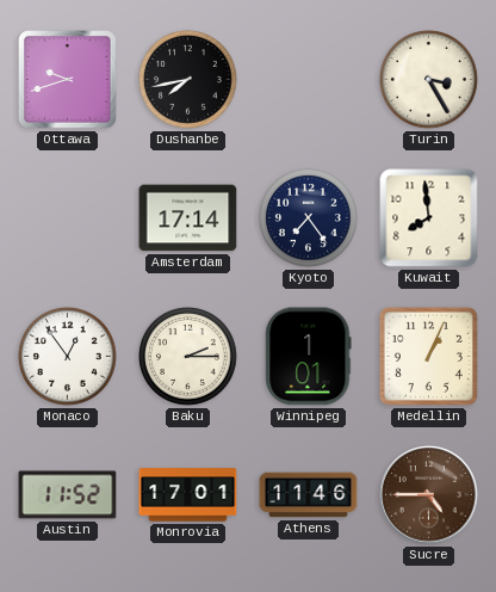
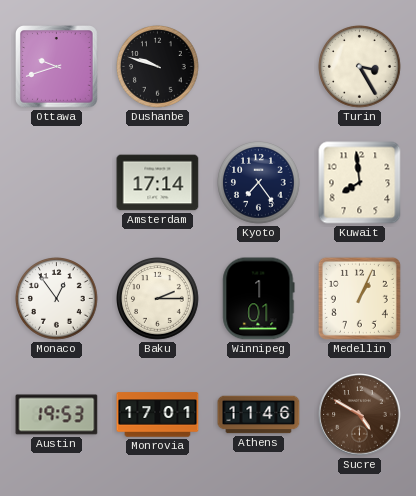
Dushanbe: 7:43 -> 9:48 (158, 67)
Austin: 11:52 -> 19:53 (57, 415)
Sucre: 4:45 -> 4:50 (360, 415)
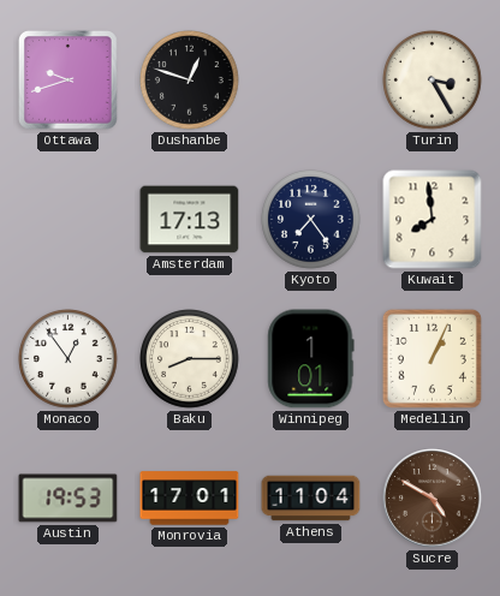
Dushanbe: 9:48 -> 12:48 (190, 81)
Amsterdam: 17:14 -> 17:13 (190, 220)
Baku: 2:15 -> 8:15 (190, 359)
Athens: 11:46 -> 11:04 (311, 499)
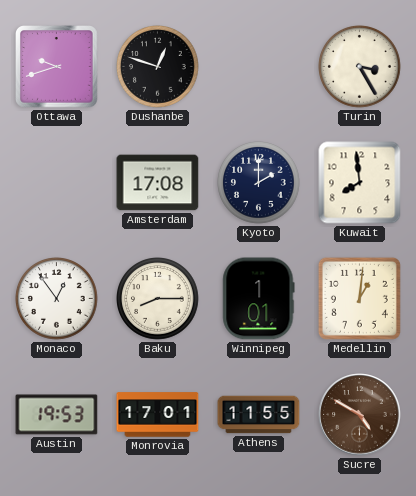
Amsterdam: 17:13 -> 17:08 (158, 183)
Kyoto: 7:24 -> 2:00 (259, 183)
Medellin: 1:04 -> 1:01 (359, 298)
Athens: 11:04 -> 11:55 (259, 415)
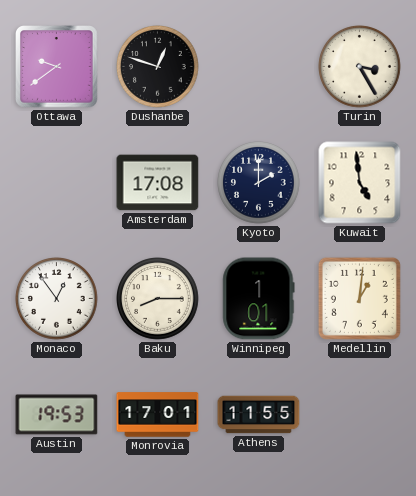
Ottawa: 9:42 -> 9:39 (57, 67)
Kuwait: 7:59 -> 4:59 (360, 183)
Sucre: 4:50 -> none (360, 415)
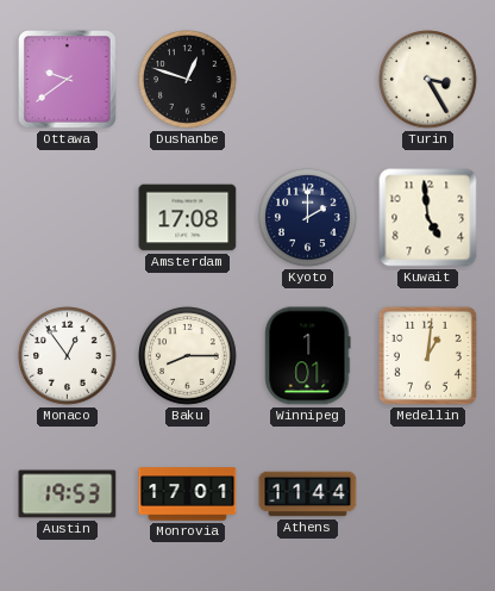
Athens: 11:55 -> 11:44 (308, 494)
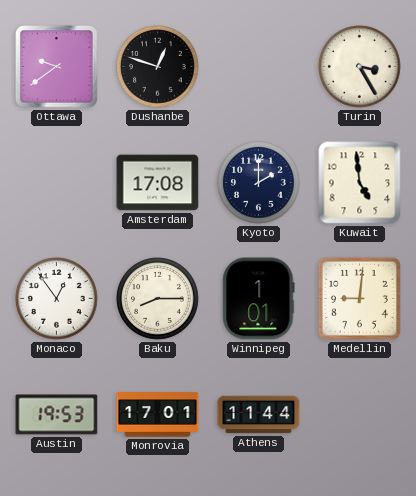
Medellin: 1:01 -> 9:01 (359, 298)
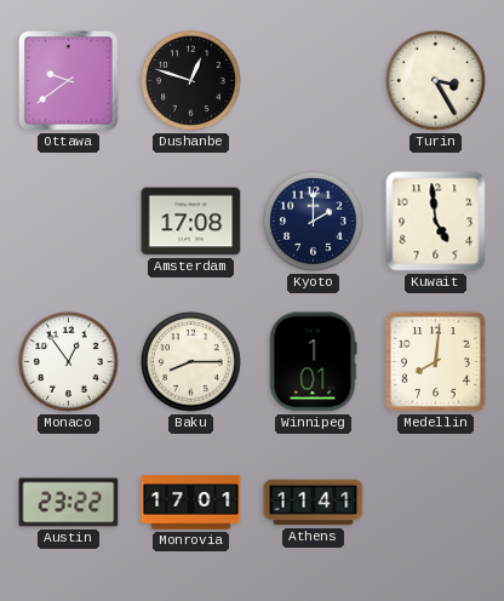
Medellin: 9:01 -> 8:01 (435, 361)
Austin: 19:53 -> 23:22 (69, 503)
Athens: 11:44 -> 11:41 (314, 503)
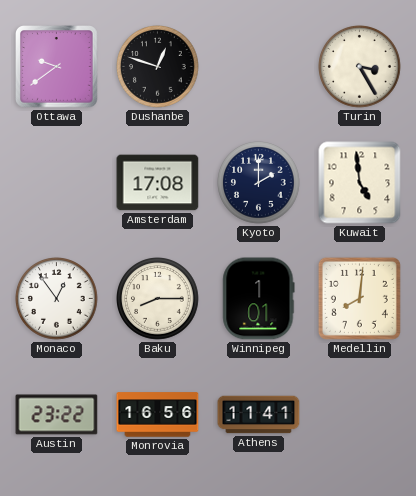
Monrovia: 17:01 -> 16:56 (158, 415)
